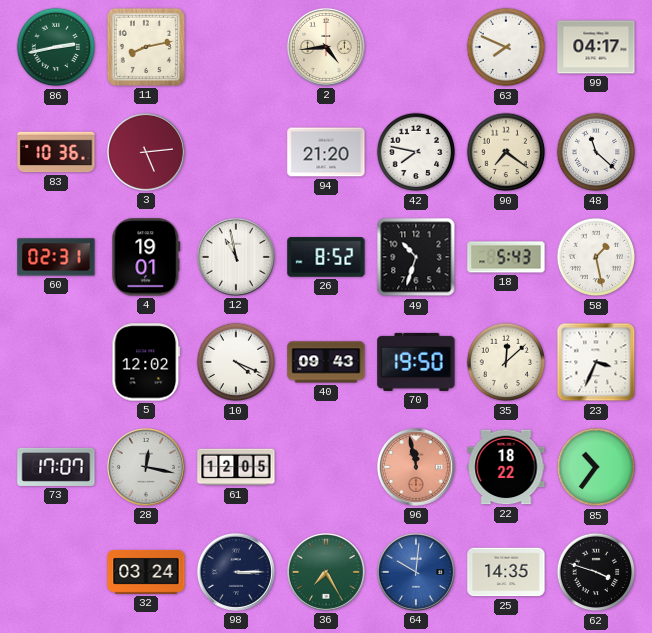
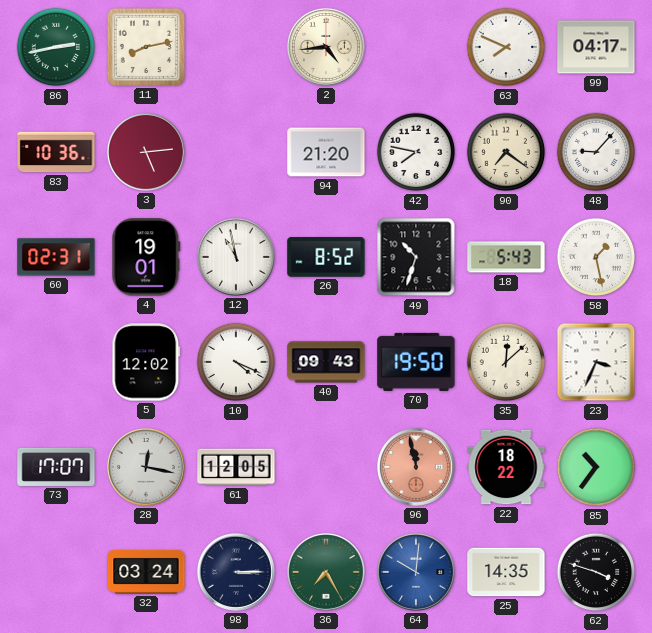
48: 11:22 -> 9:07 (596, 152)
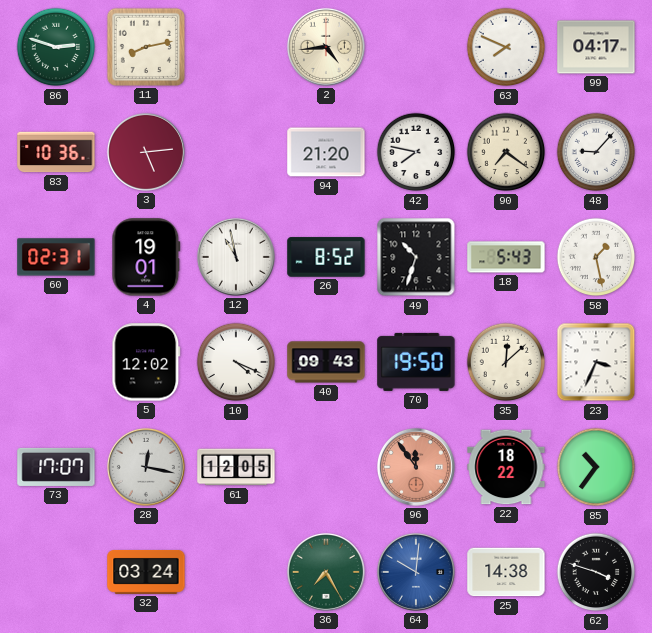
86: 2:43 -> 2:48 (56, 47)
96: 11:58 -> 11:54 (416, 467)
98: 3:15 -> none (236, 572)
25: 14:35 -> 14:38 (506, 572)
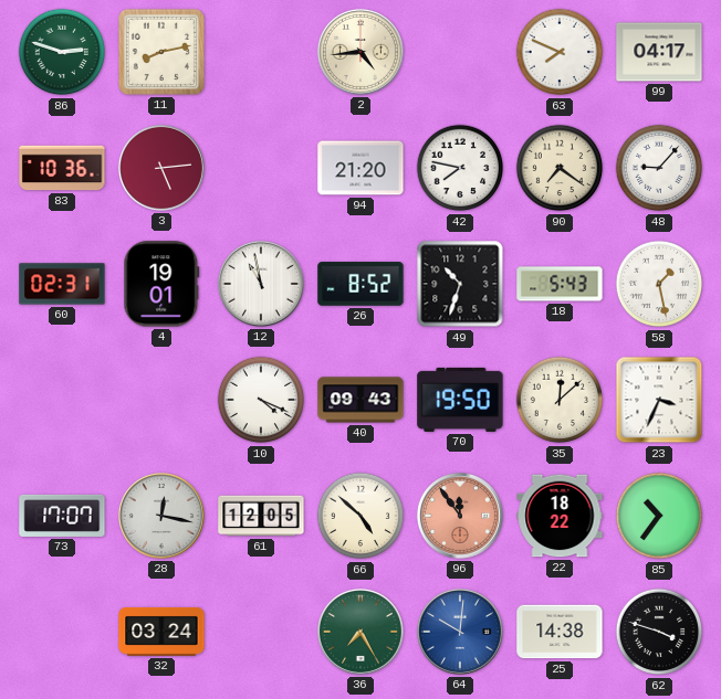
5: 12:02 -> none (146, 362)
66: none -> 4:52 (360, 516)
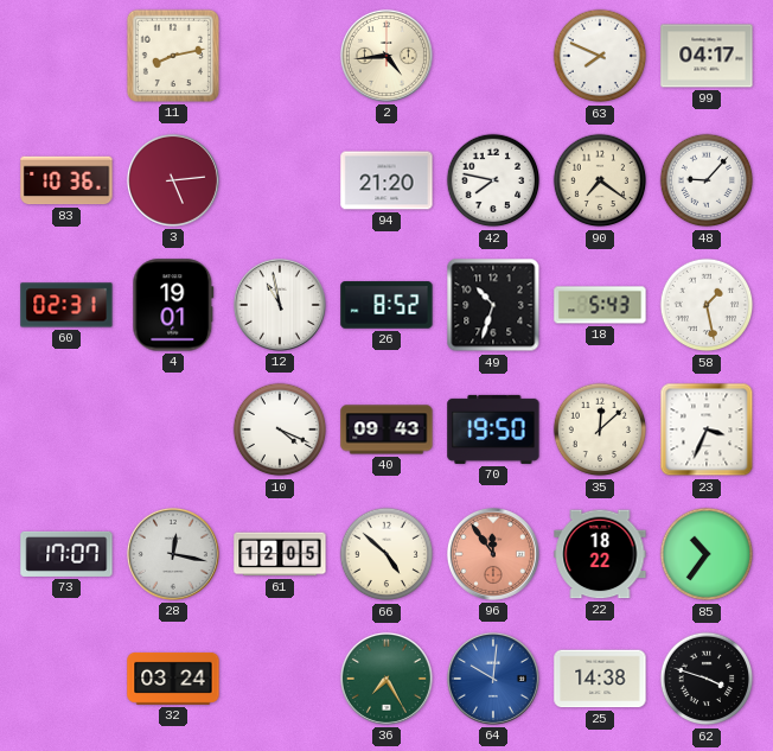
86: 2:48 -> none (62, 52)
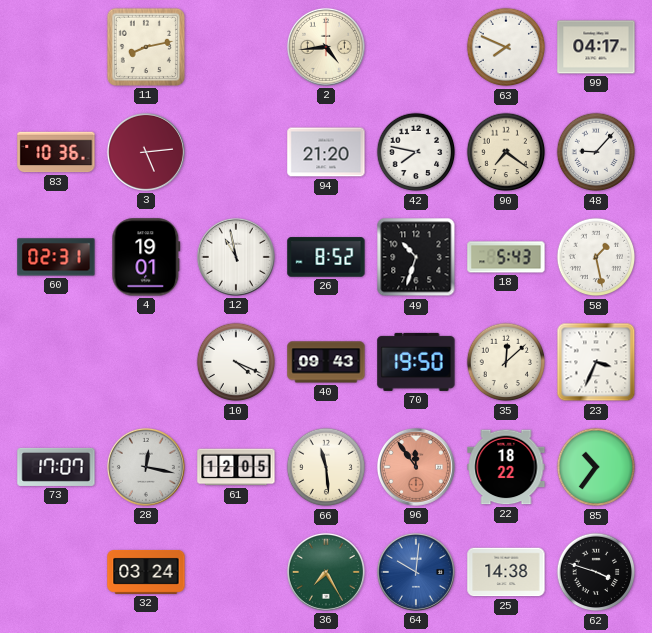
66: 4:52 -> 11:29 (326, 467)
